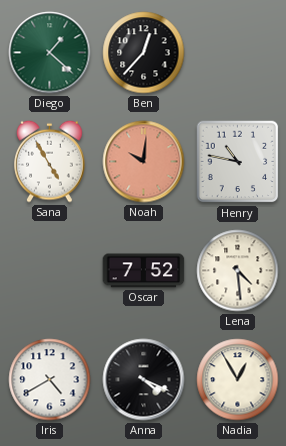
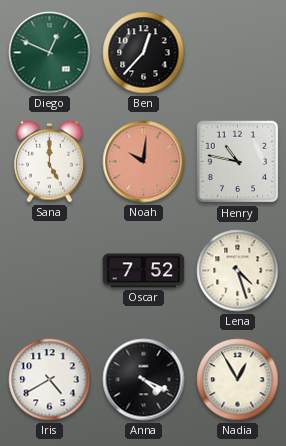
Diego: 1:22 -> 12:49 (50, 53)
Sana: 4:55 -> 5:00 (50, 161)
Lena: 4:29 -> 4:27 (238, 271)
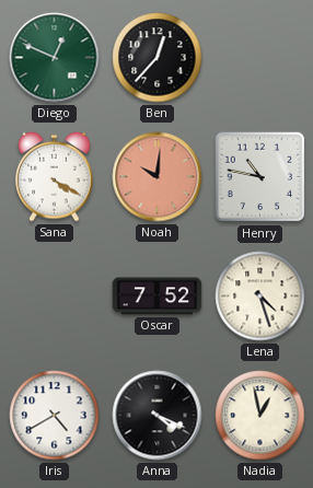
Sana: 5:00 -> 4:20 (55, 176)
Nadia: 12:55 -> 12:58 (260, 416)
